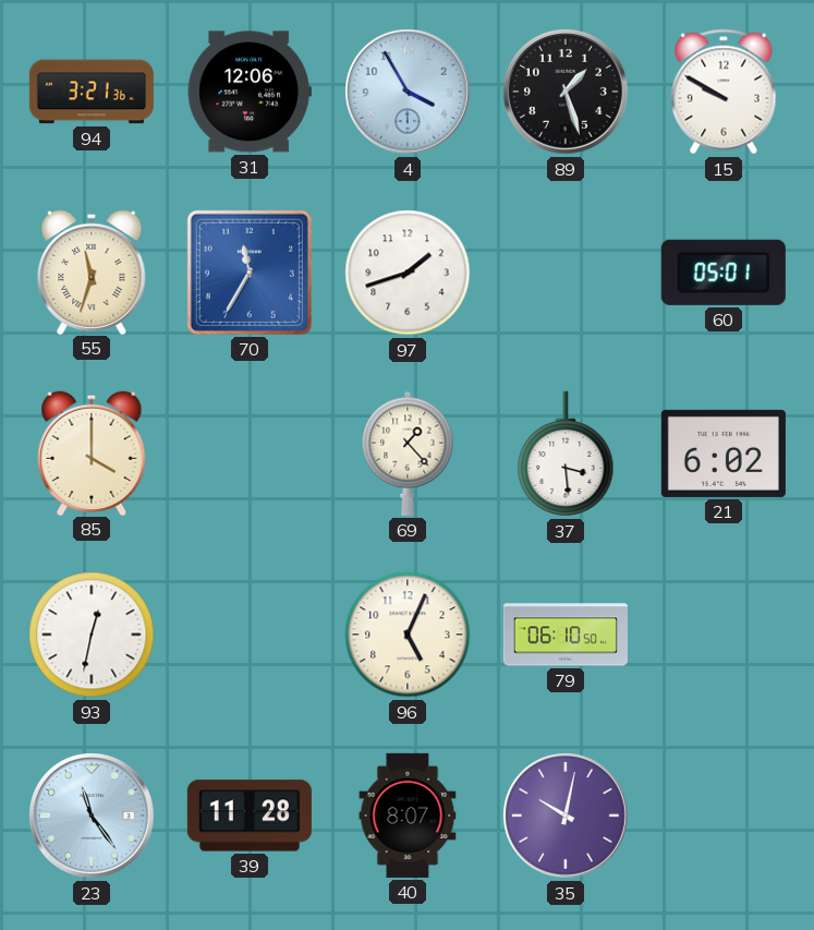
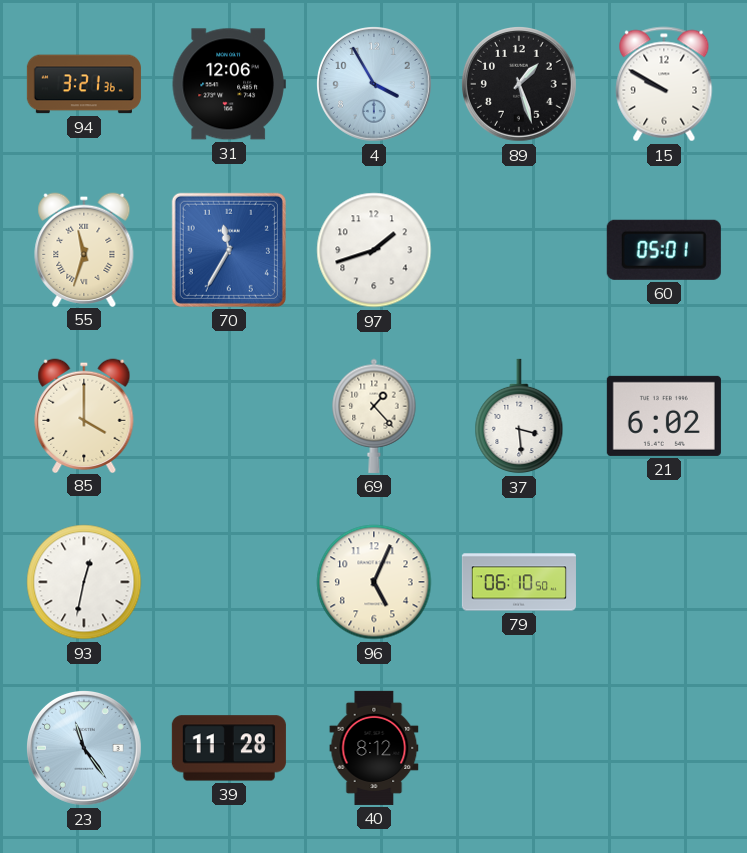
40: 8:07 -> 8:12 (374, 748)
35: 10:02 -> none (567, 817)
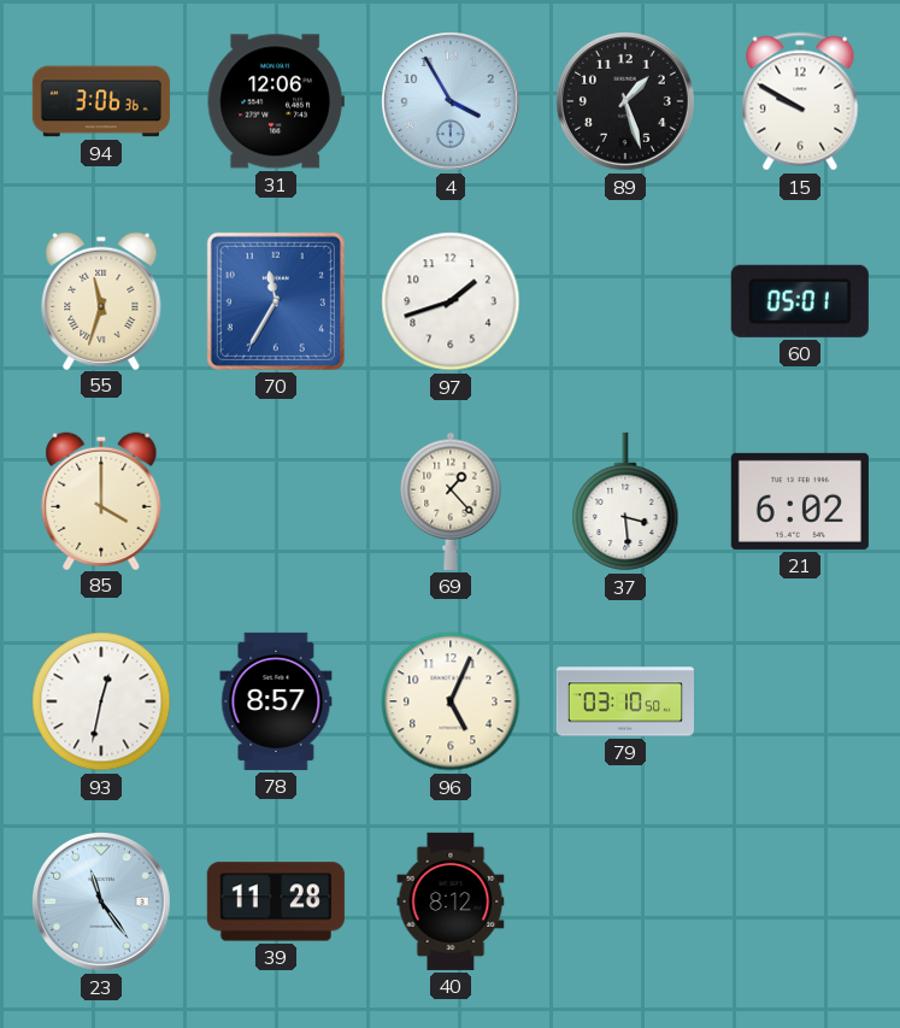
94: 3:21 -> 3:06 (101, 101)
78: none -> 8:57 (276, 701)
79: 06:10 -> 03:10 (625, 701)
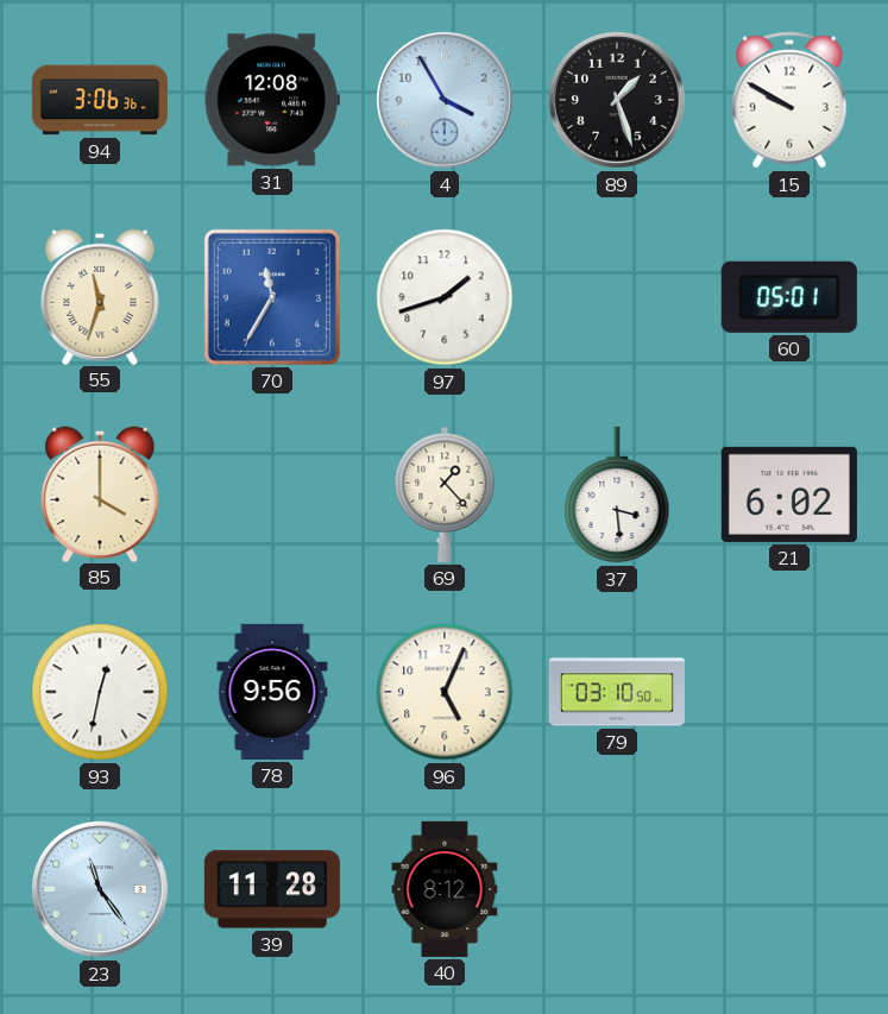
31: 12:06 -> 12:08 (272, 100)
78: 8:57 -> 9:56 (272, 692)
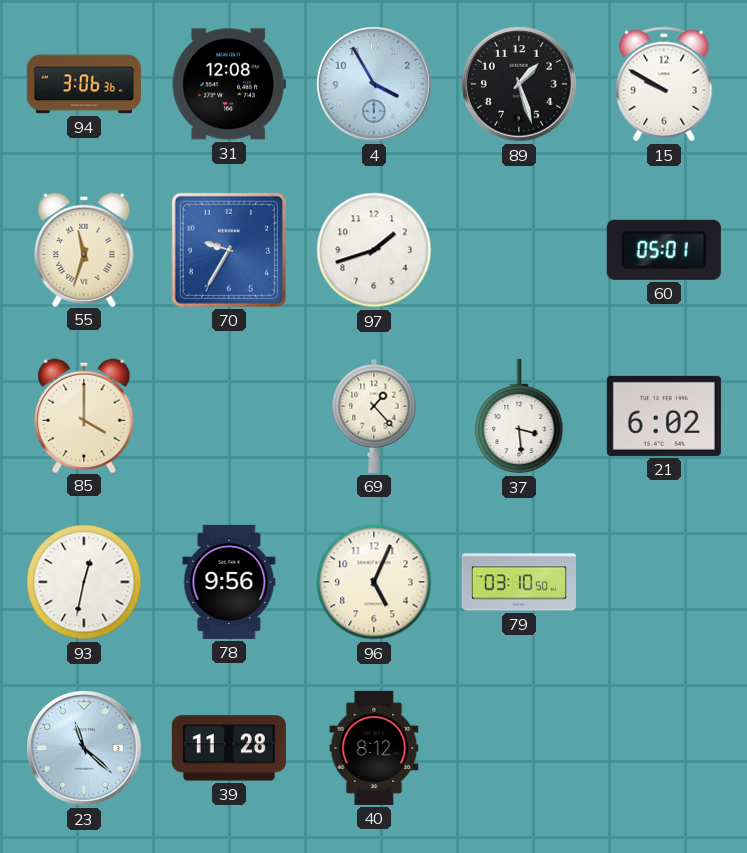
70: 11:35 -> 9:35 (229, 250)
23: 11:24 -> 11:22 (85, 749)
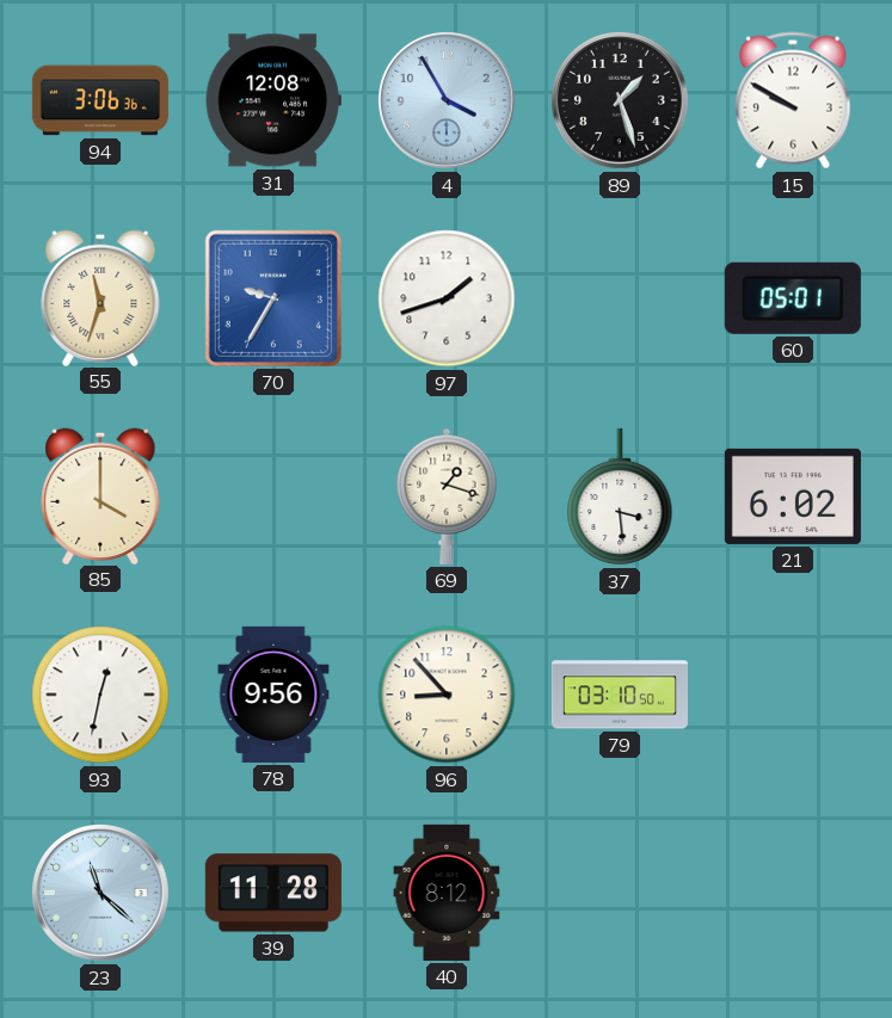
69: 1:23 -> 1:18 (447, 496)
96: 5:04 -> 8:53 (447, 695)
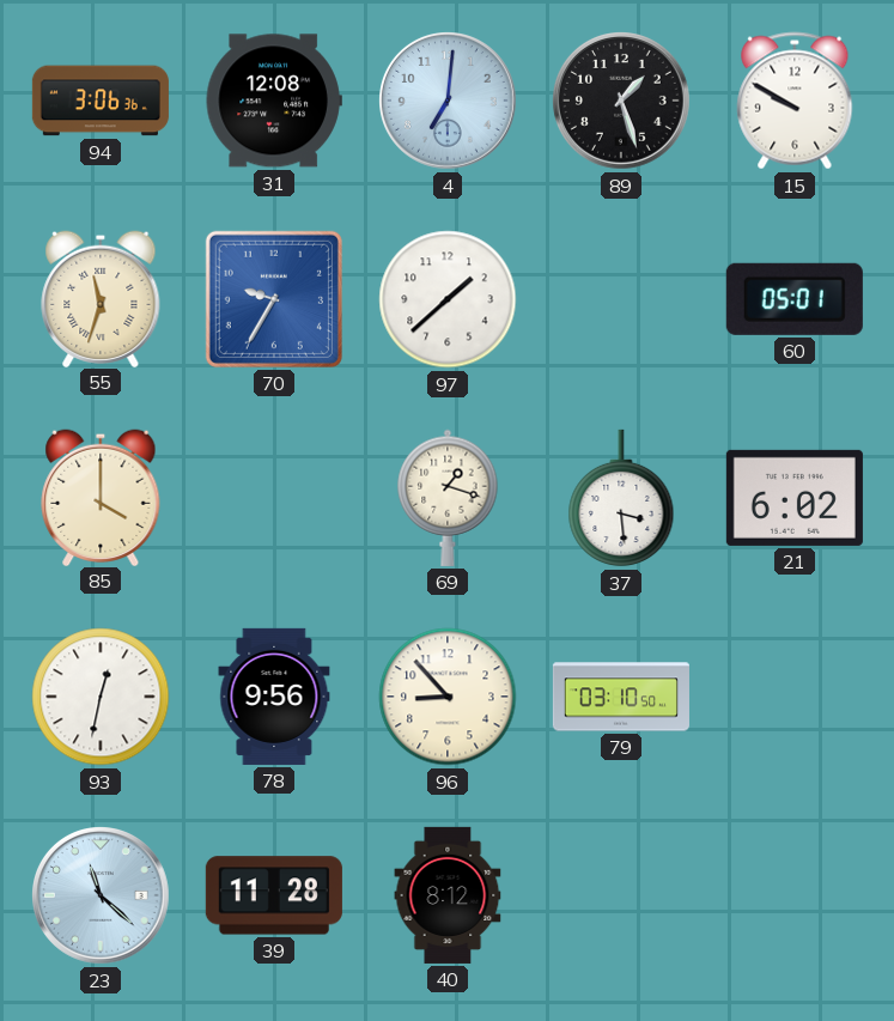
4: 3:55 -> 7:01 (449, 102)
97: 1:42 -> 1:38 (448, 299)
